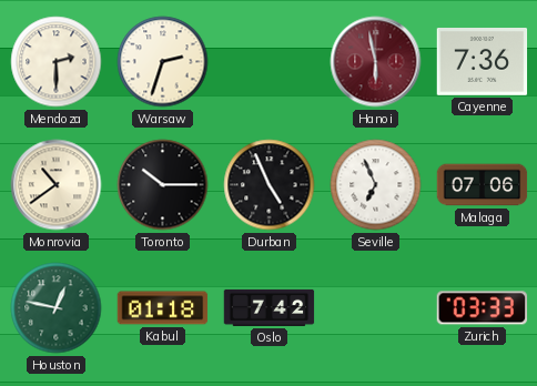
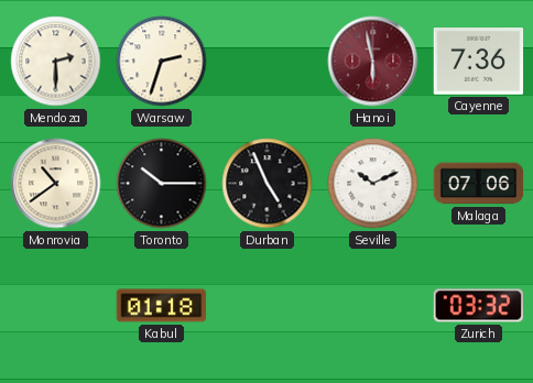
Seville: 6:56 -> 10:11 (373, 184)
Houston: 12:47 -> none (57, 308)
Oslo: 7:42 -> none (270, 307)
Zurich: 03:33 -> 03:32 (479, 306)
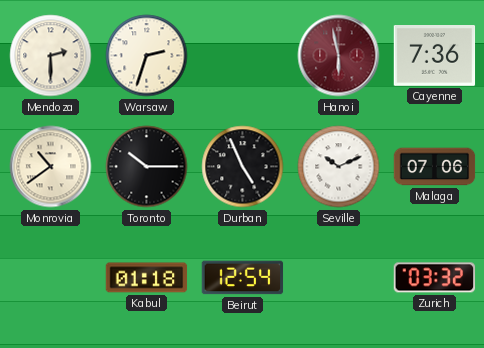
Beirut: none -> 12:54 (243, 278)
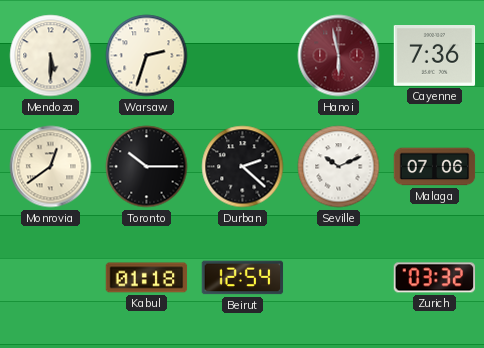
Mendoza: 2:30 -> 5:30 (51, 56)
Monrovia: 10:39 -> 12:39 (51, 167)
Durban: 4:56 -> 2:22 (243, 167)
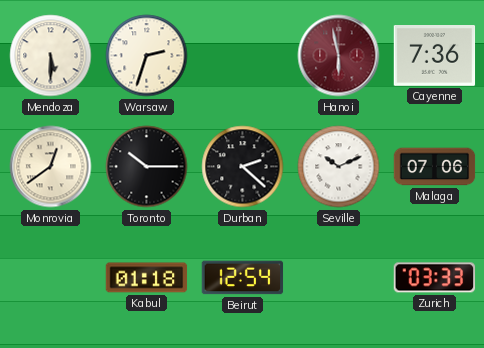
Zurich: 03:32 -> 03:33 (435, 278)
